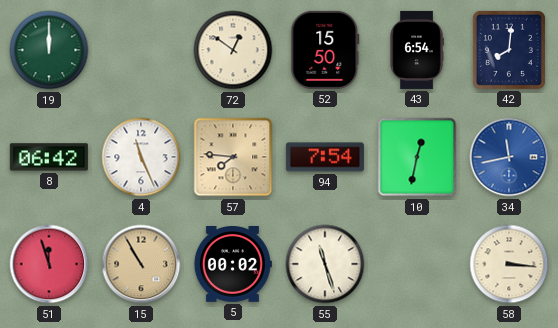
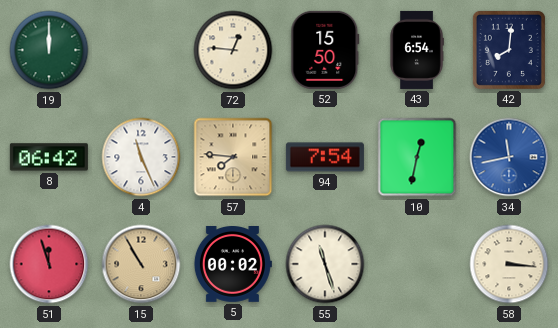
72: 12:51 -> 12:46 (233, 50)
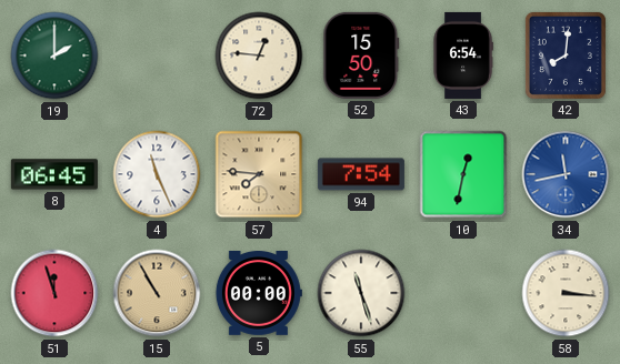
19: 12:00 -> 2:00 (54, 55)
8: 06:42 -> 06:45 (54, 174)
5: 00:02 -> 00:00 (258, 294)
